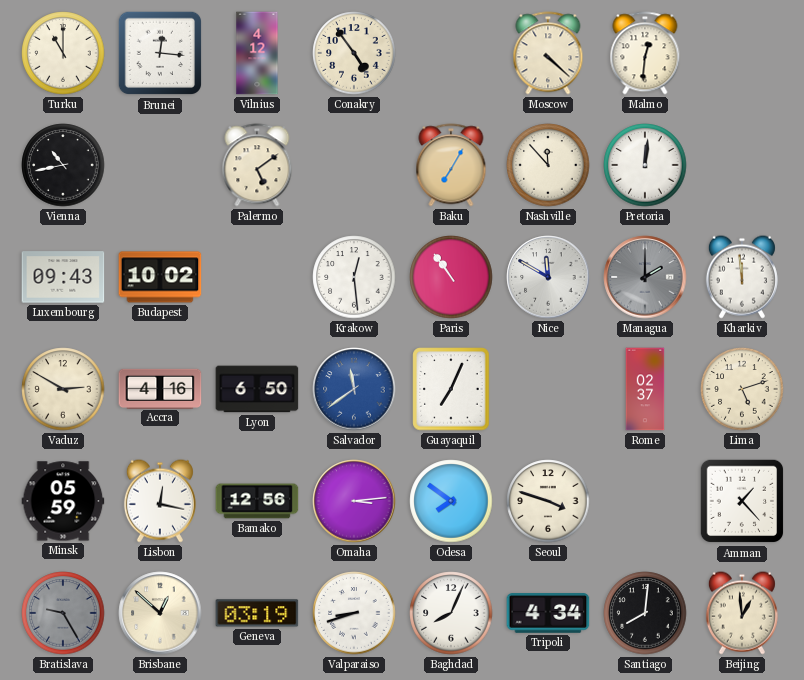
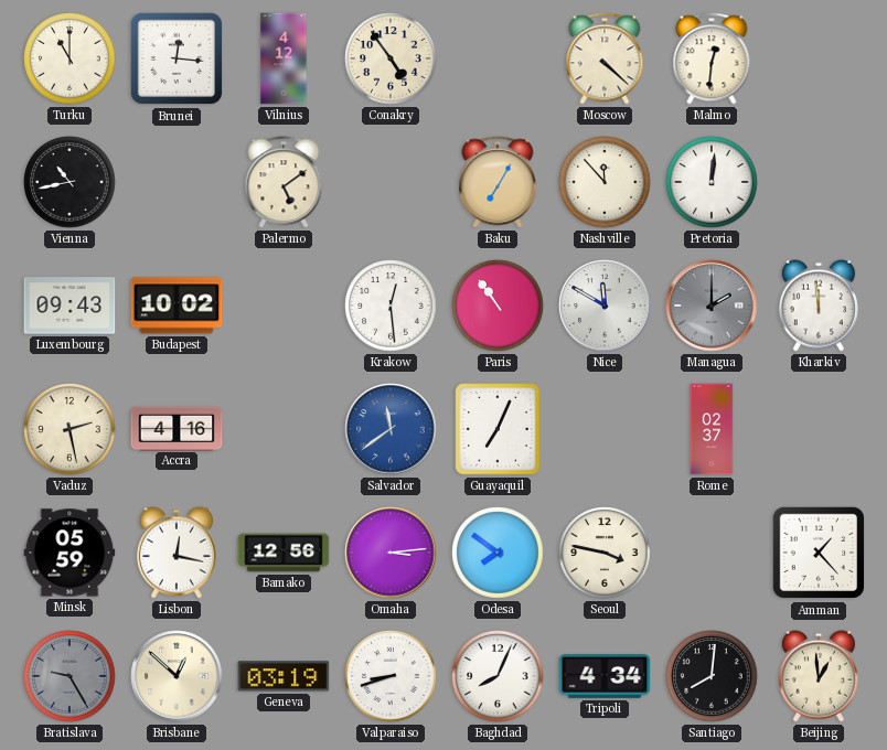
Vaduz: 2:50 -> 2:28 (70, 429)
Lyon: 6:50 -> none (257, 389)
Lima: 5:12 -> none (742, 389)
Seoul: 3:48 -> 3:47 (605, 553)
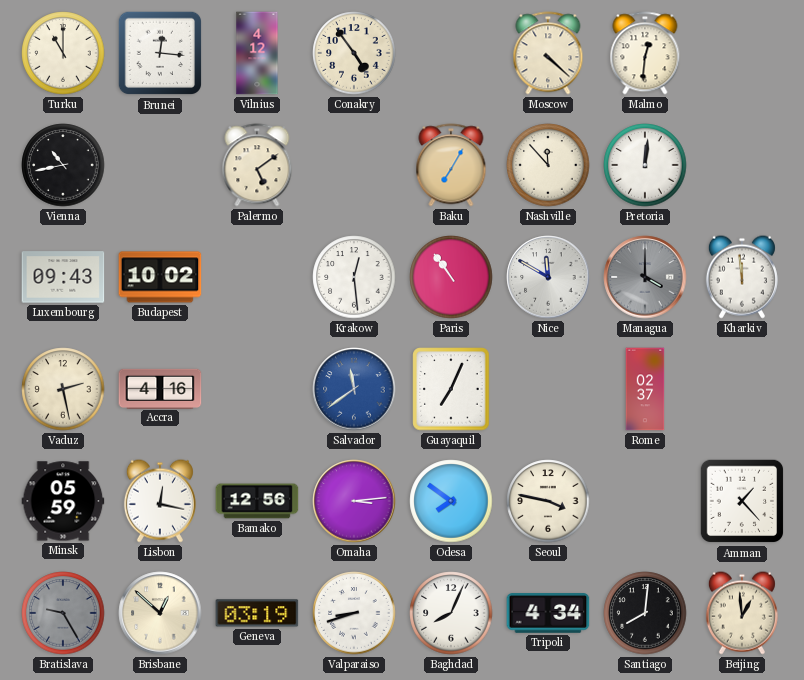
Managua: 2:00 -> 4:00 (645, 277)
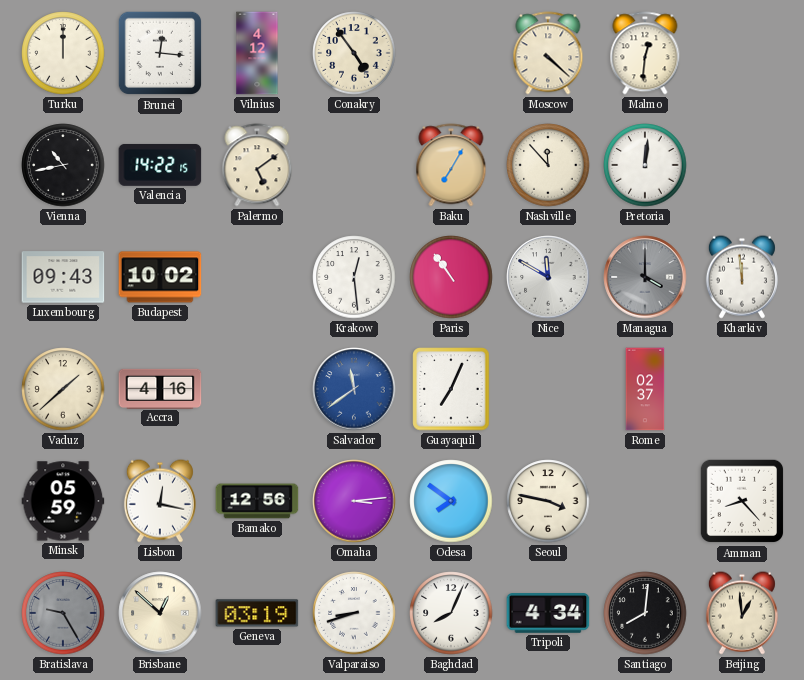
Turku: 11:00 -> 12:00 (63, 53)
Valencia: none -> 14:22 (160, 165)
Vaduz: 2:28 -> 1:38 (63, 389)
Amman: 1:23 -> 8:23 (742, 501)
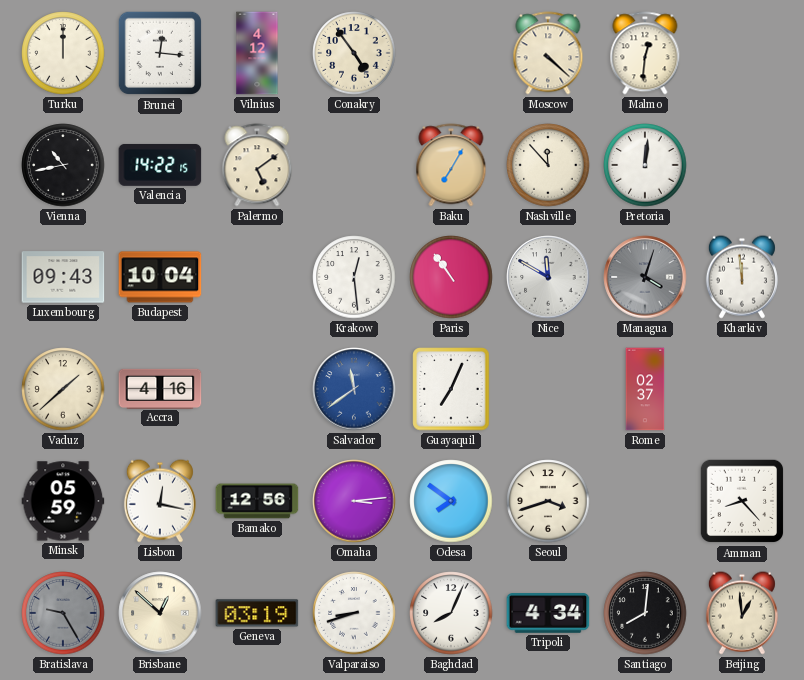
Budapest: 10:02 -> 10:04 (160, 277)
Managua: 4:00 -> 4:03 (645, 277)
Seoul: 3:47 -> 3:42 (548, 501)
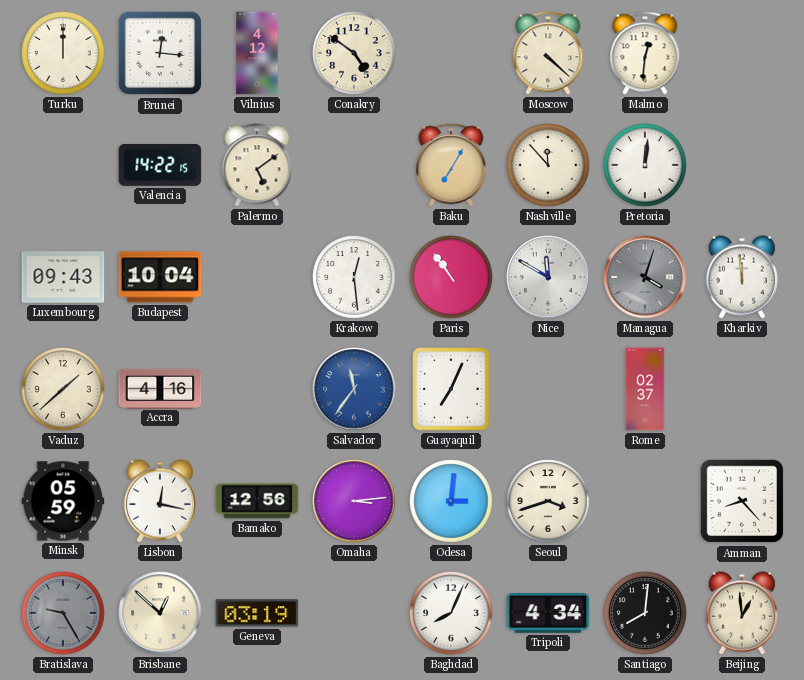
Conakry: 4:54 -> 4:51 (354, 53)
Vienna: 10:43 -> none (63, 165)
Salvador: 11:39 -> 11:36 (354, 389)
Odesa: 7:51 -> 3:01 (451, 501)
Valparaiso: 8:42 -> none (354, 613)
